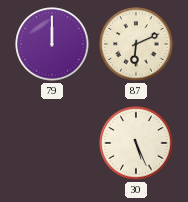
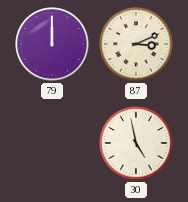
87: 6:11 -> 3:11 (136, 44)
30: 5:26 -> 4:58 (136, 143)
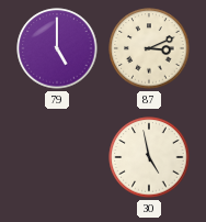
79: 12:00 -> 5:00 (57, 48)
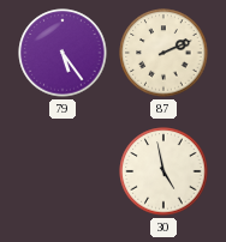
79: 5:00 -> 5:24 (63, 53)
87: 3:11 -> 2:11 (163, 53)
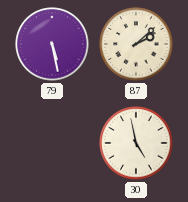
79: 5:24 -> 5:28 (52, 44)
87: 2:11 -> 2:08 (136, 44)
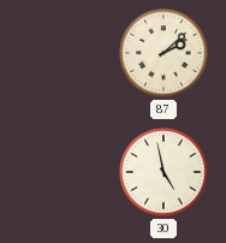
79: 5:28 -> none (52, 44)
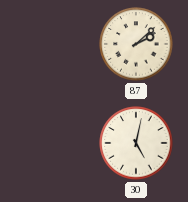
30: 4:58 -> 5:02 (136, 143)
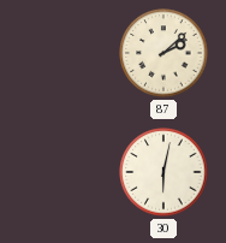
30: 5:02 -> 6:02 (163, 172)
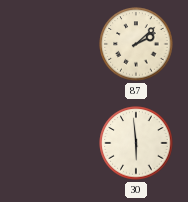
30: 6:02 -> 5:59 (136, 143)
